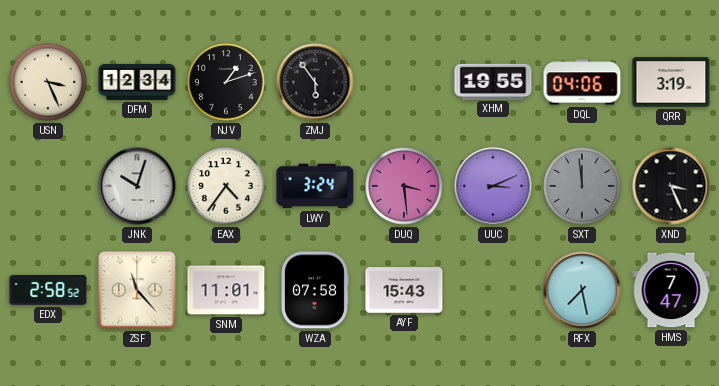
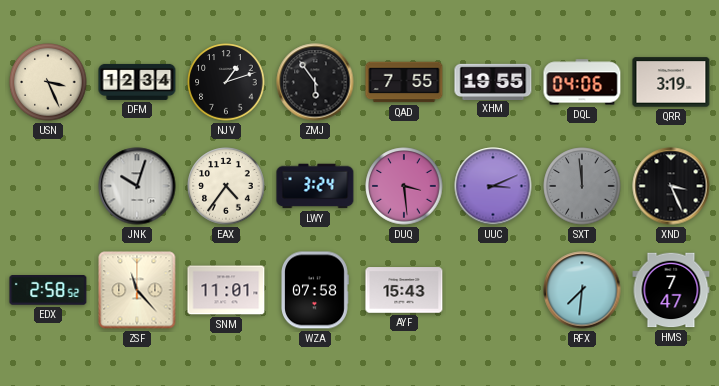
QAD: none -> 7:55 (404, 82)
RFX: 7:28 -> 7:31 (582, 290)
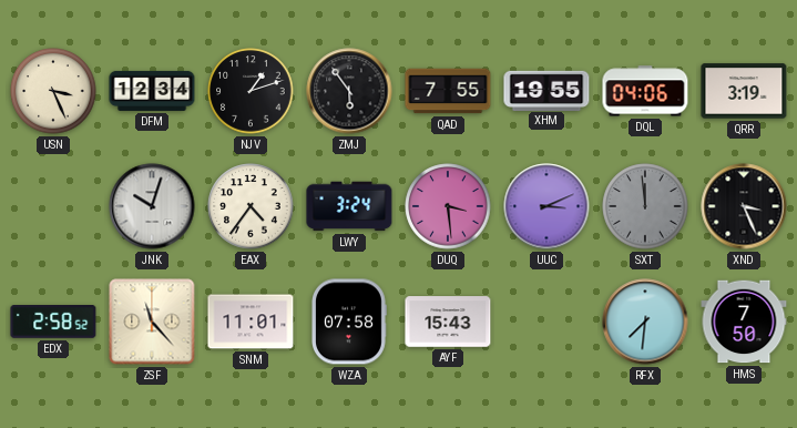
HMS: 7:47 -> 7:50 (744, 322)
